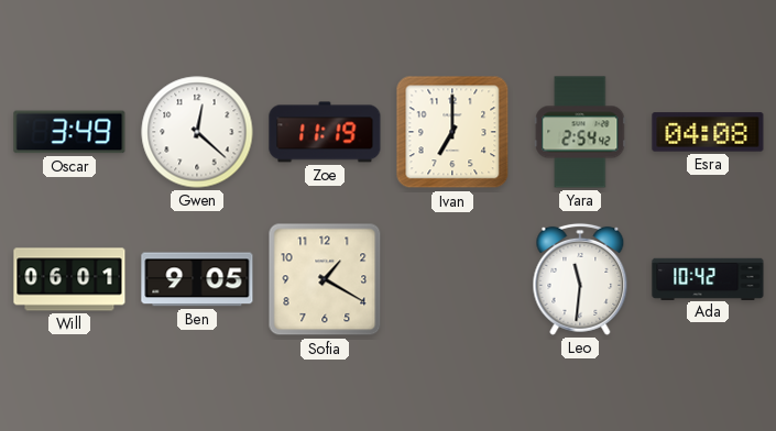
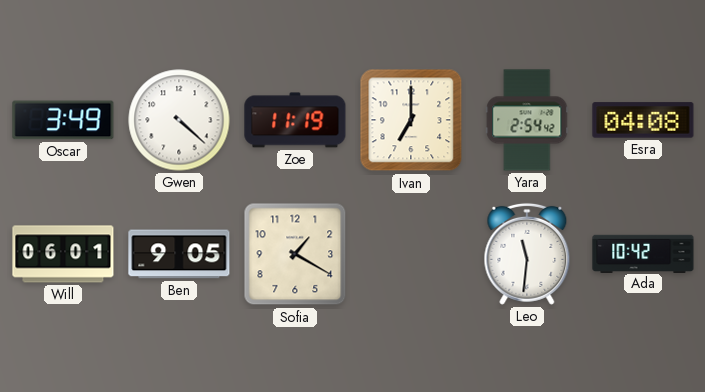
Gwen: 12:22 -> 4:22 (179, 120)
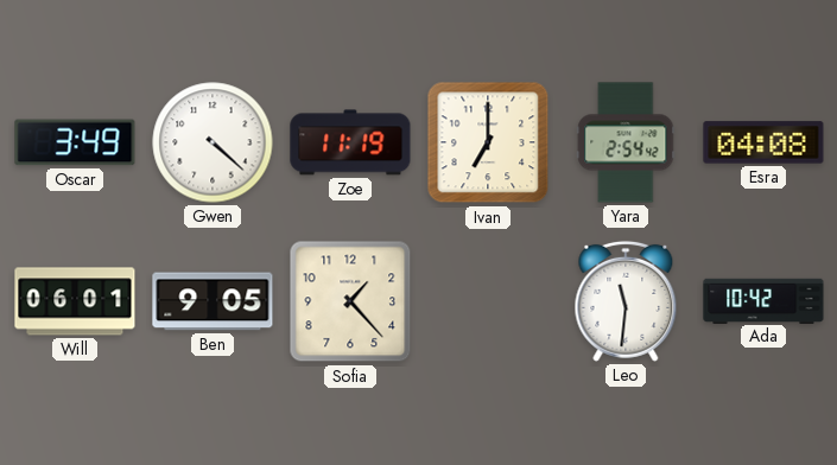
Sofia: 1:20 -> 1:23 (350, 301)
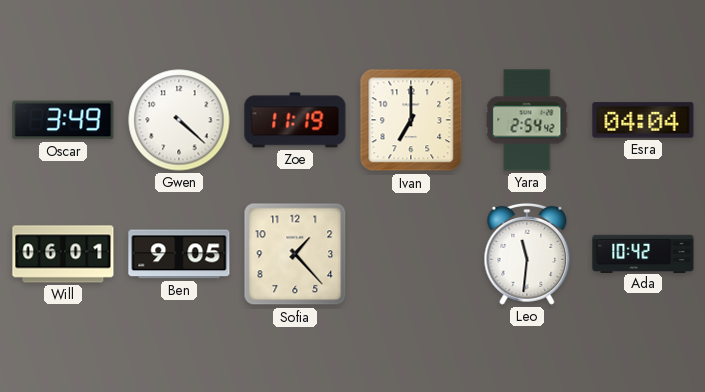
Esra: 04:08 -> 04:04 (643, 120)
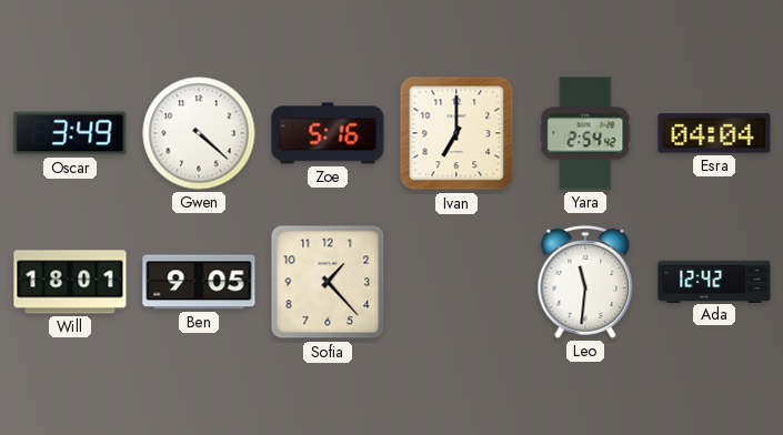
Zoe: 11:19 -> 5:16 (328, 133)
Will: 06:01 -> 18:01 (70, 282)
Ada: 10:42 -> 12:42 (714, 281)
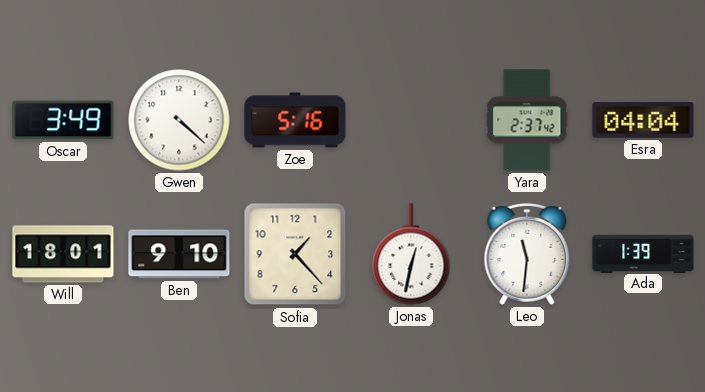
Ivan: 7:00 -> none (456, 133)
Yara: 2:54 -> 2:37 (527, 120)
Ben: 9:05 -> 9:10 (179, 254)
Jonas: none -> 12:32 (411, 254)
Ada: 12:42 -> 1:39 (643, 253)
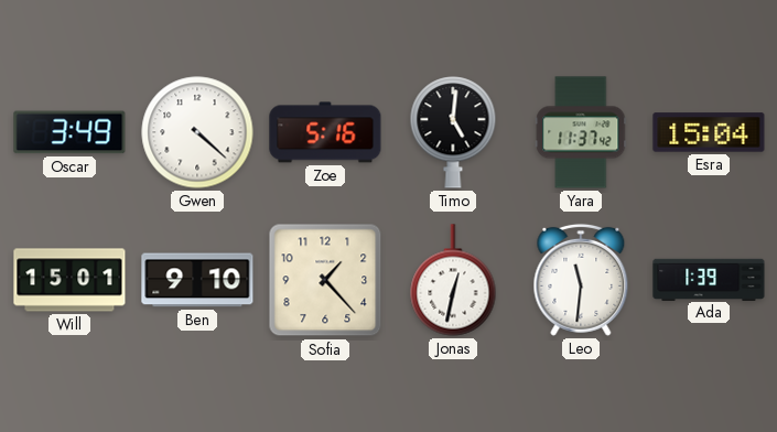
Timo: none -> 5:01 (453, 132)
Yara: 2:37 -> 11:37 (581, 132)
Esra: 04:04 -> 15:04 (709, 132)
Will: 18:01 -> 15:01 (69, 280)
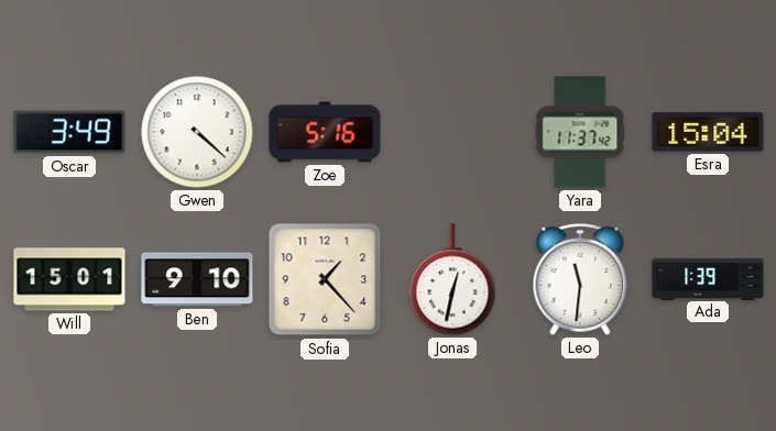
Timo: 5:01 -> none (453, 132)
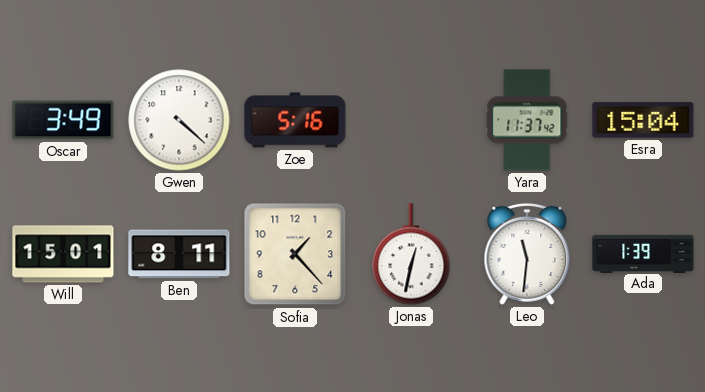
Ben: 9:10 -> 8:11 (179, 254)
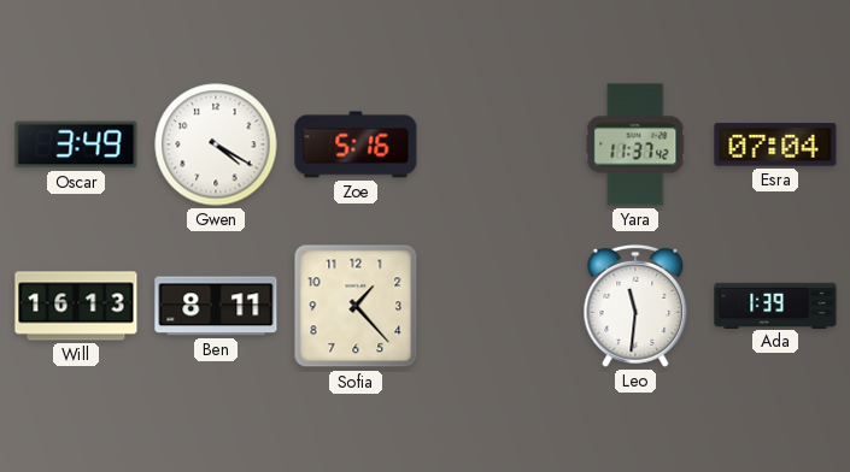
Gwen: 4:22 -> 4:20 (216, 144)
Esra: 15:04 -> 07:04 (775, 144)
Will: 15:01 -> 16:13 (76, 306)
Jonas: 12:32 -> none (411, 254)
